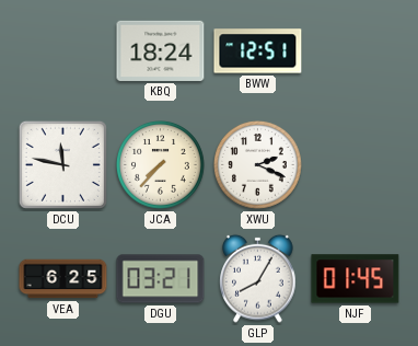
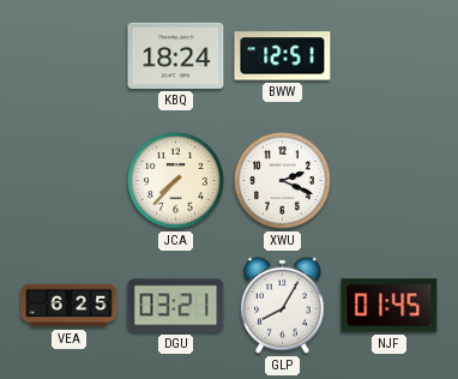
DCU: 11:47 -> none (62, 164)
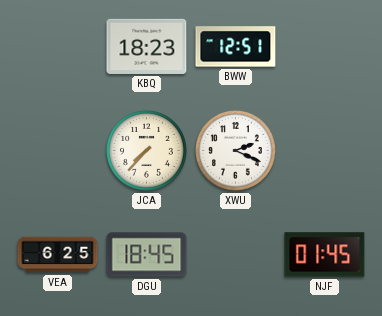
KBQ: 18:24 -> 18:23 (147, 46)
DGU: 03:21 -> 18:45 (147, 255)
GLP: 8:05 -> none (283, 305)
